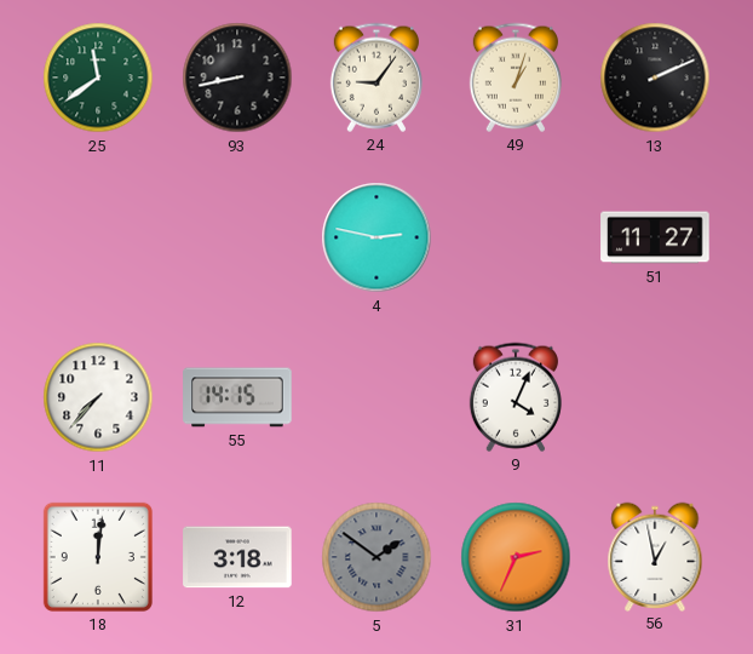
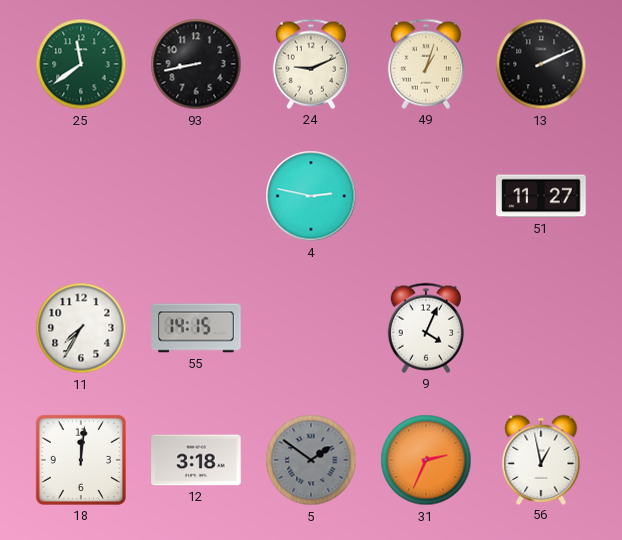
24: 9:06 -> 9:11 (311, 64)
11: 7:37 -> 7:35 (81, 328)
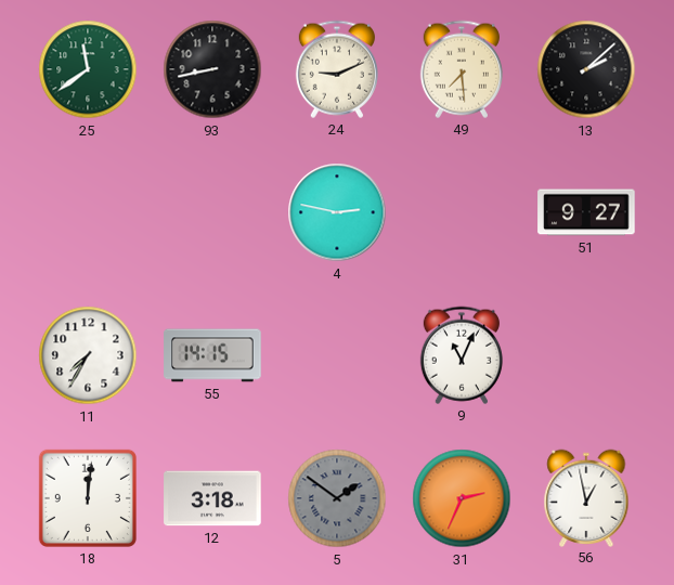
49: 1:03 -> 7:29 (462, 69)
13: 2:11 -> 2:08 (586, 69)
51: 11:27 -> 9:27 (586, 212)
9: 4:04 -> 11:04 (462, 355)
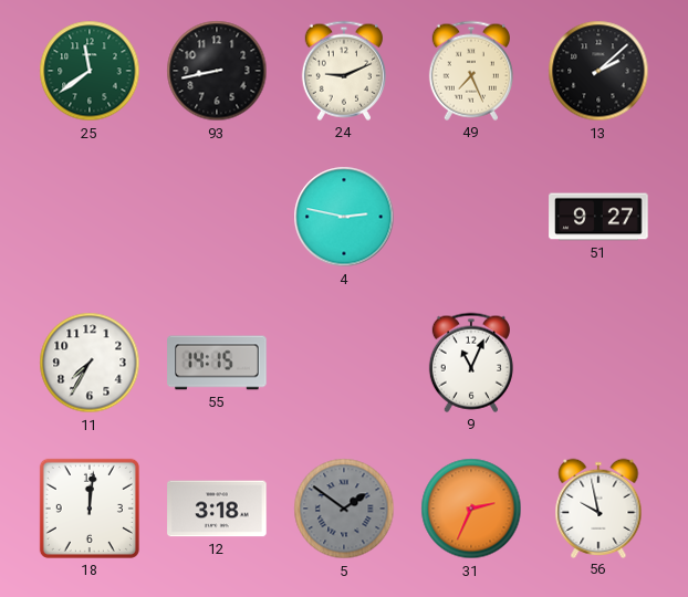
49: 7:29 -> 7:26 (471, 71)
56: 12:58 -> 9:58 (598, 507)
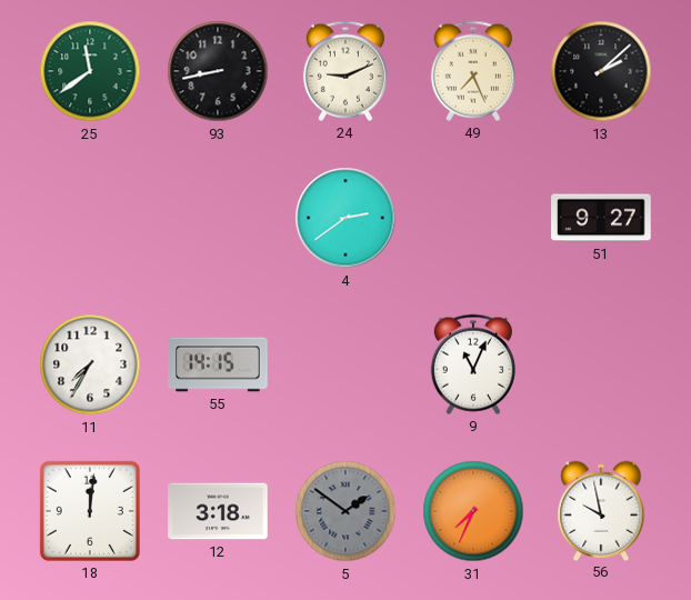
4: 2:47 -> 2:39 (345, 218)
31: 2:34 -> 7:34 (473, 511)
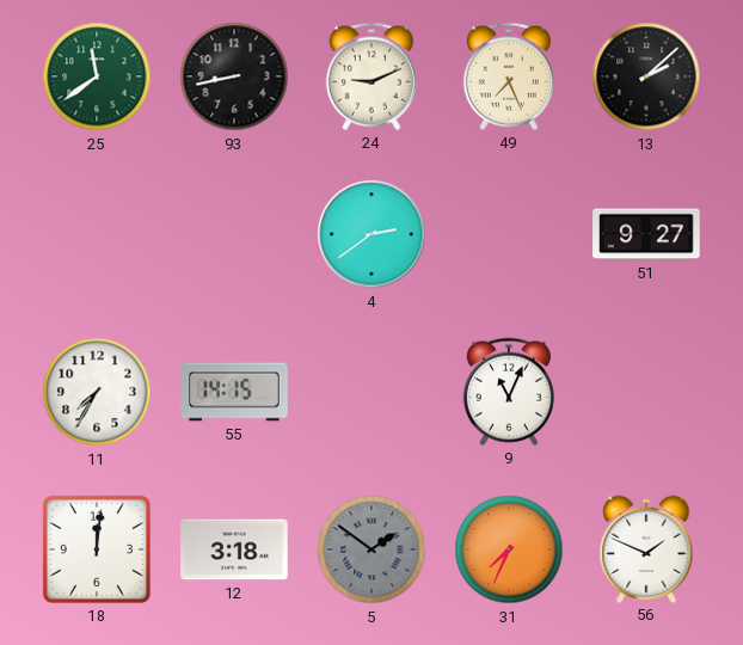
56: 9:58 -> 1:49 (646, 548)
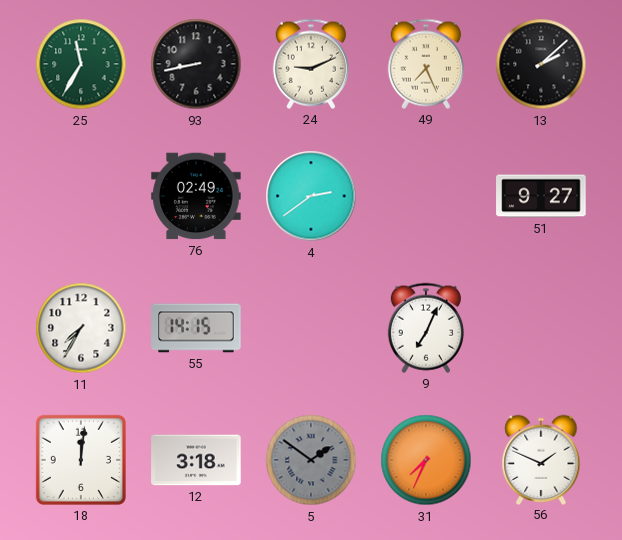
25: 11:39 -> 11:35 (81, 64)
76: none -> 02:49 (196, 196)
9: 11:04 -> 7:04 (426, 328)
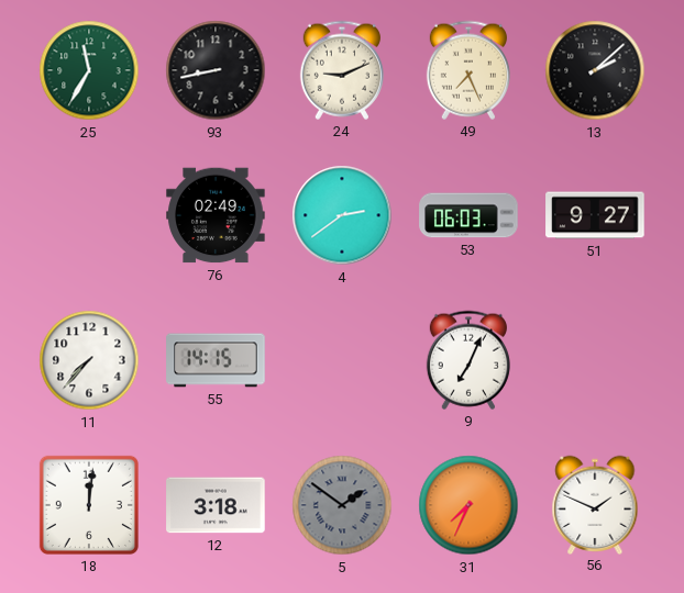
53: none -> 06:03 (468, 215)
11: 7:35 -> 7:37 (89, 360)
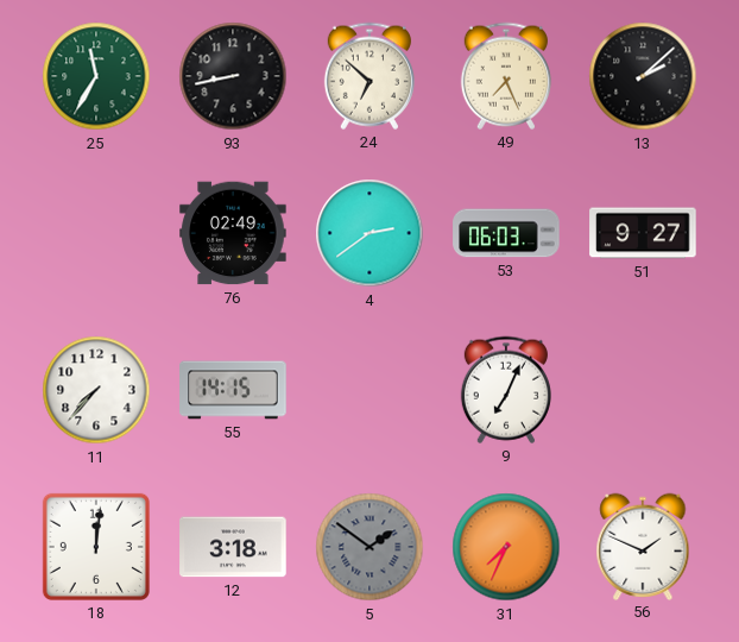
24: 9:11 -> 6:52 (369, 76)
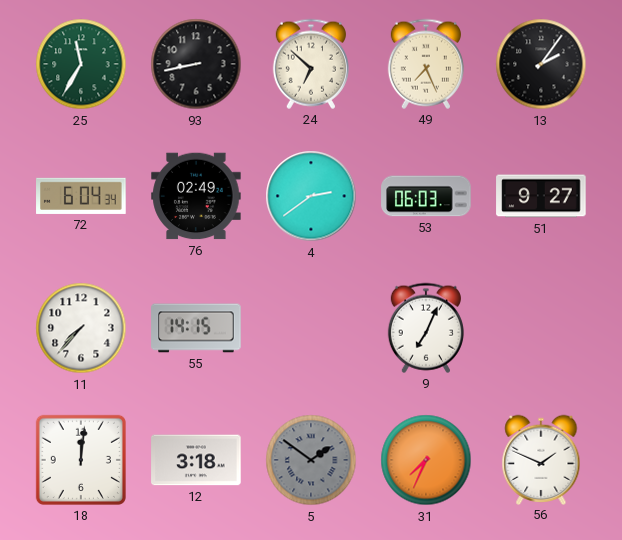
13: 2:08 -> 2:06 (541, 64)
72: none -> 6:04 (81, 196)
